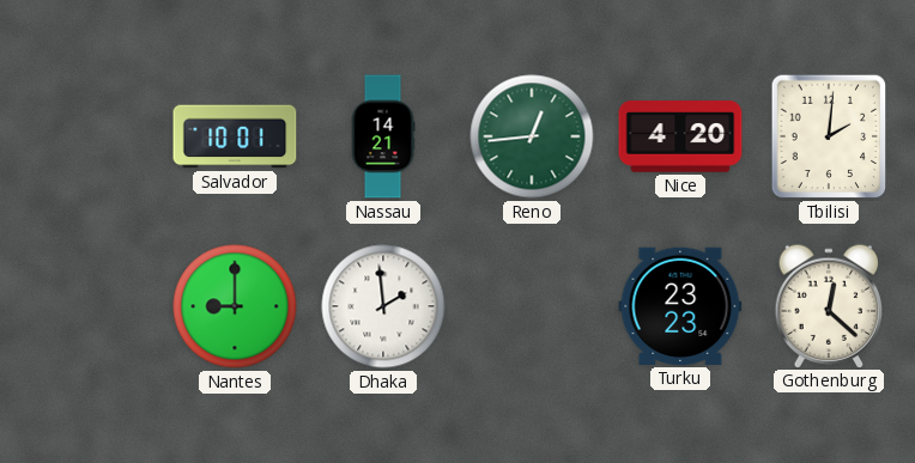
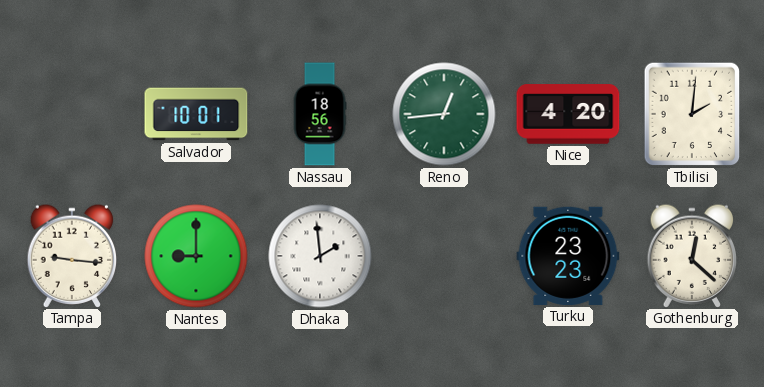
Nassau: 14:21 -> 18:56 (320, 114)
Tampa: none -> 9:16 (72, 255)
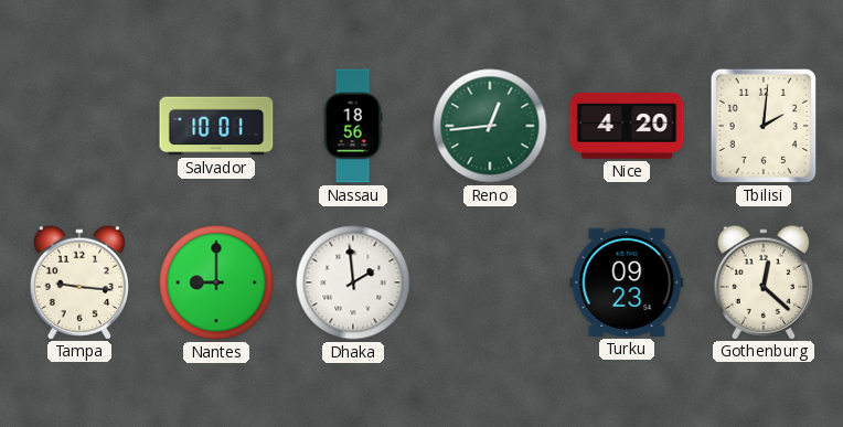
Turku: 23:23 -> 09:23 (627, 282)
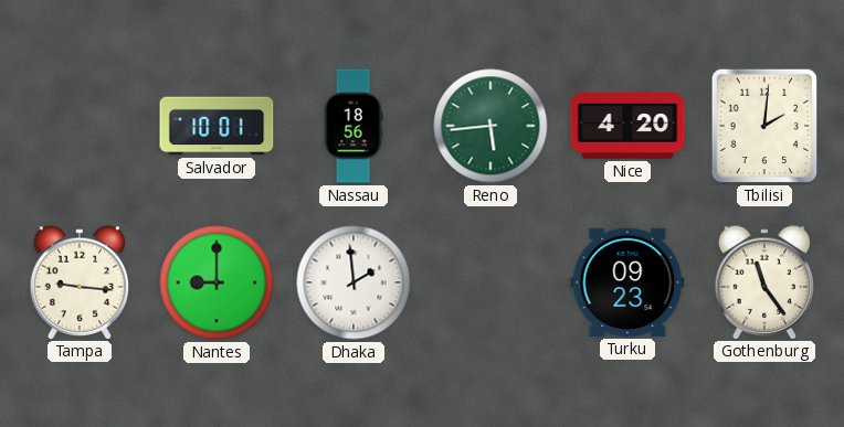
Reno: 12:44 -> 5:44 (490, 126)
Gothenburg: 12:22 -> 11:24 (764, 281)
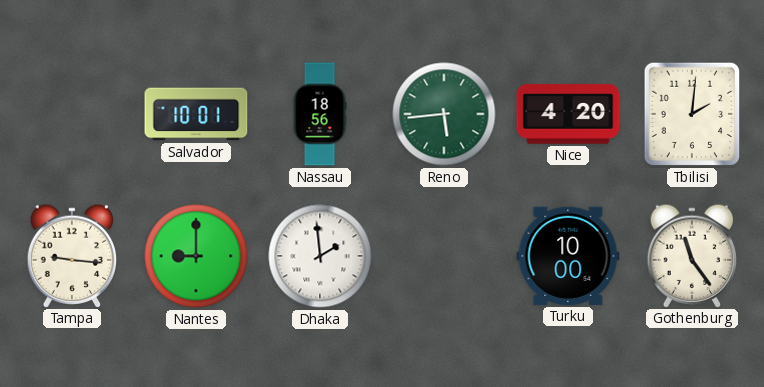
Turku: 09:23 -> 10:00 (568, 256)
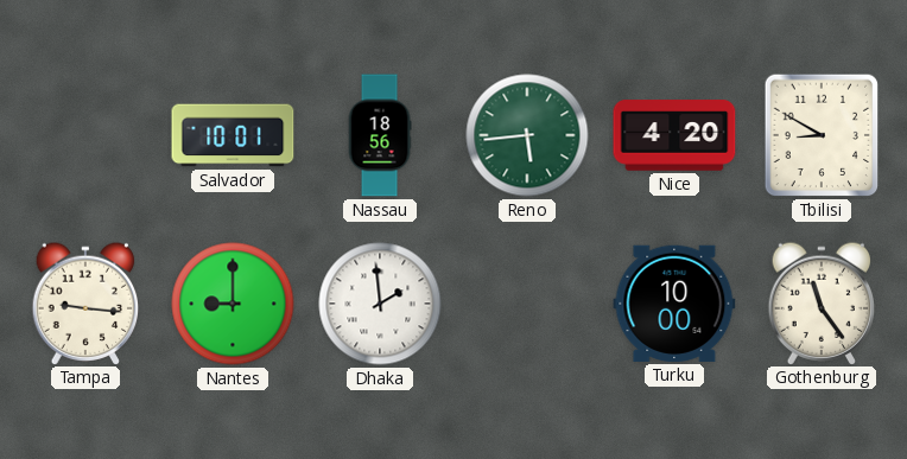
Tbilisi: 2:01 -> 8:50 (822, 135)
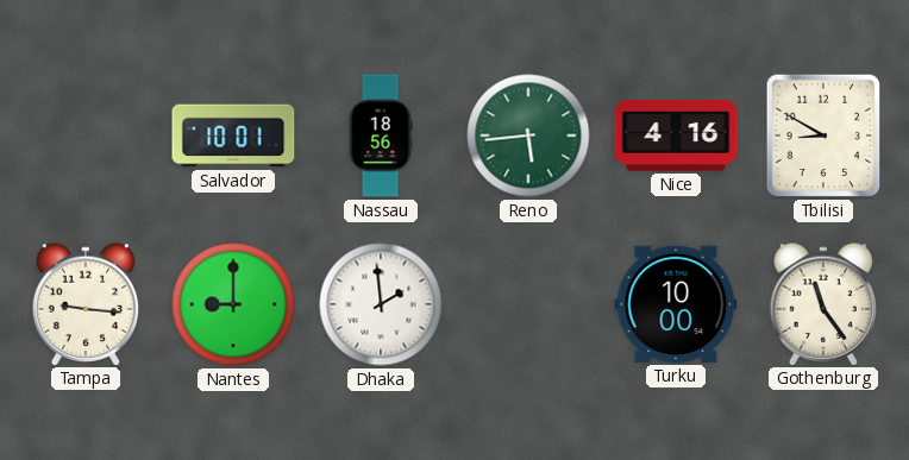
Nice: 4:20 -> 4:16 (676, 136)
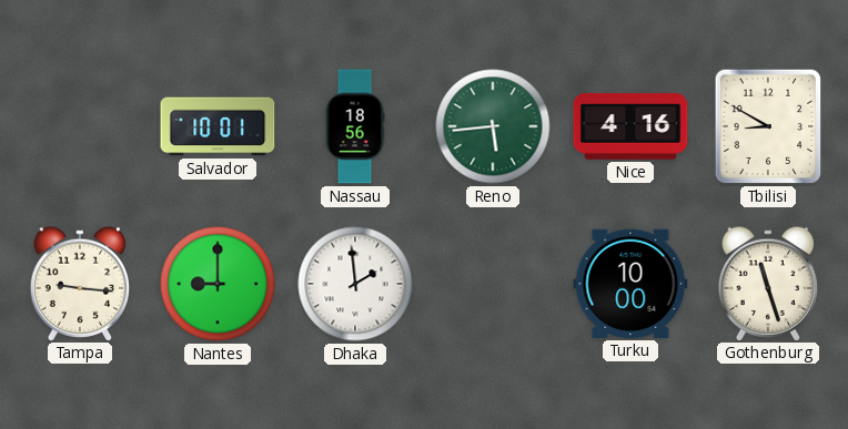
Gothenburg: 11:24 -> 11:27 (768, 283)
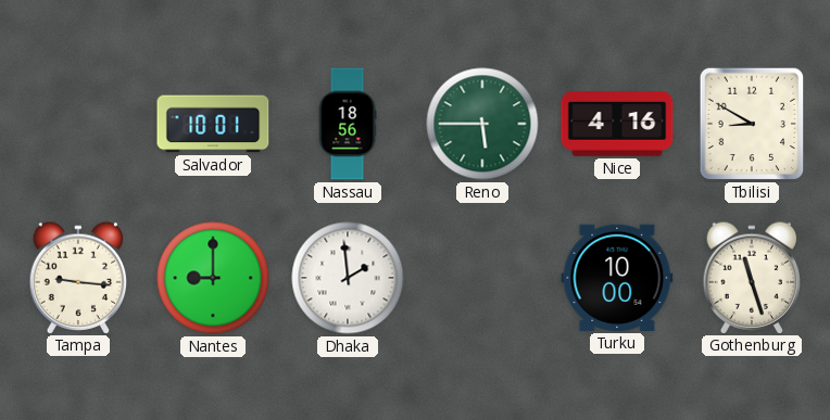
Reno: 5:44 -> 5:45 (482, 124)
